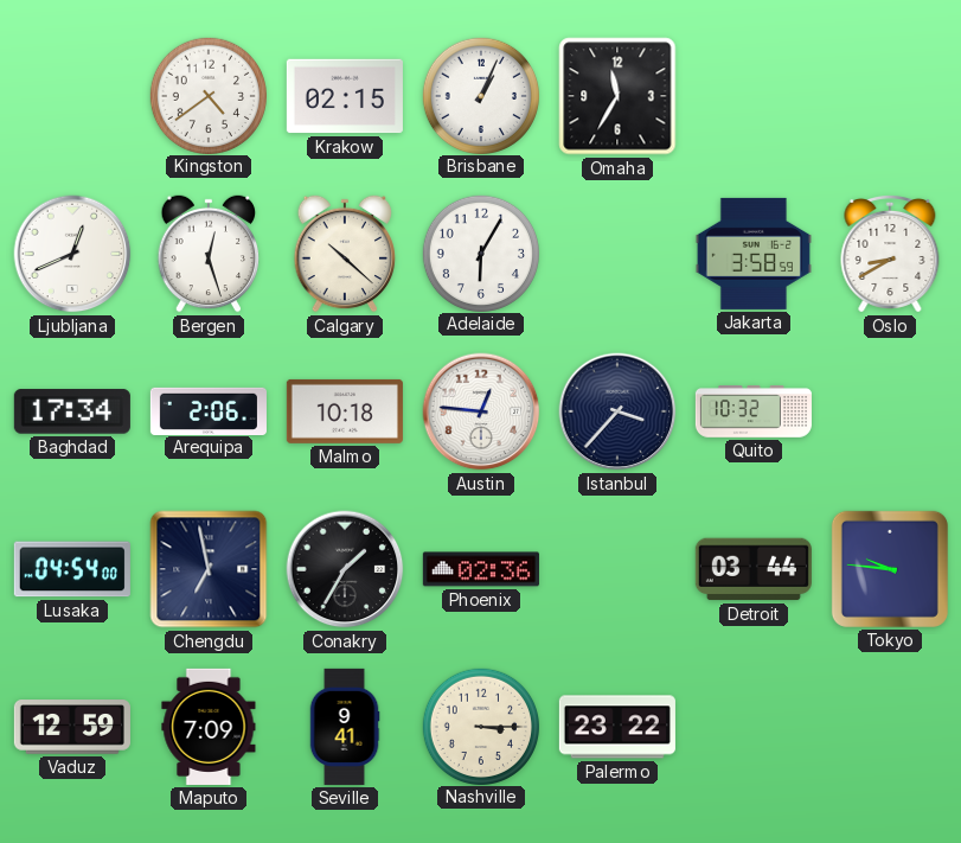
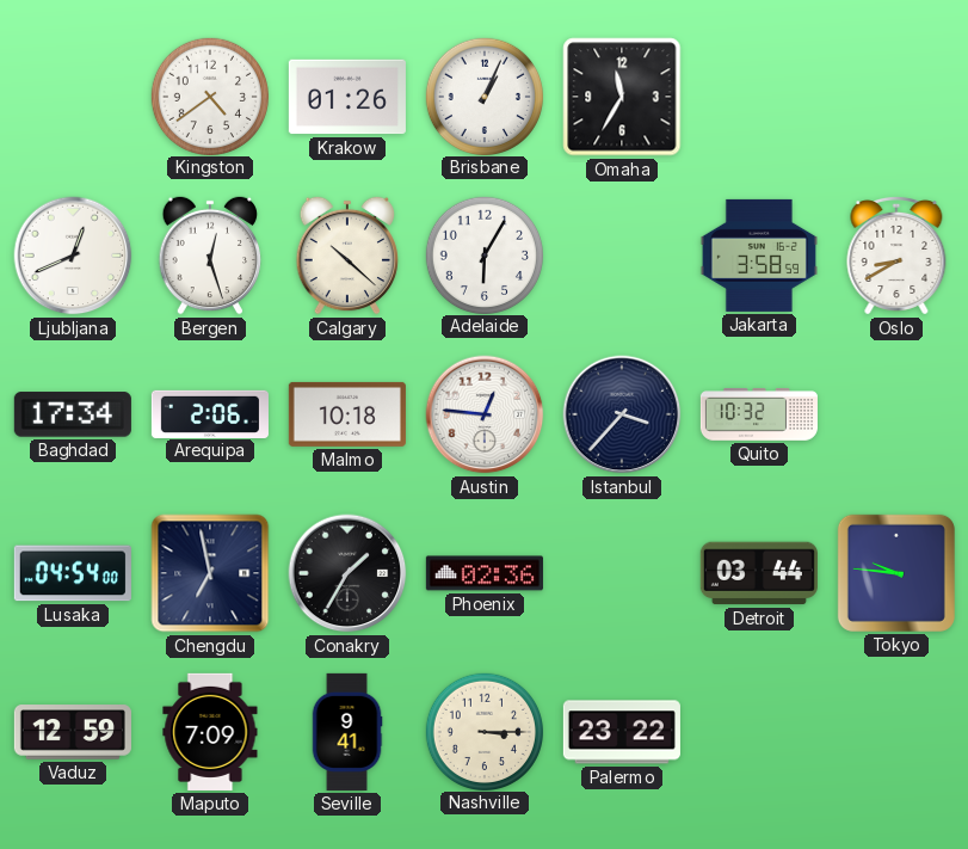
Krakow: 02:15 -> 01:26 (347, 97)
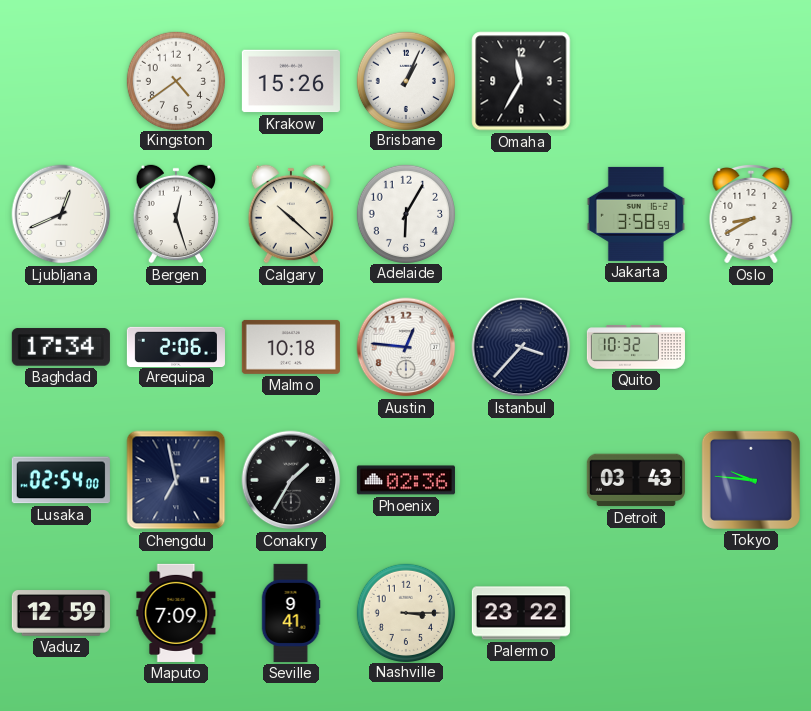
Krakow: 01:26 -> 15:26 (291, 81)
Lusaka: 04:54 -> 02:54 (61, 480)
Detroit: 03:44 -> 03:43 (636, 480)
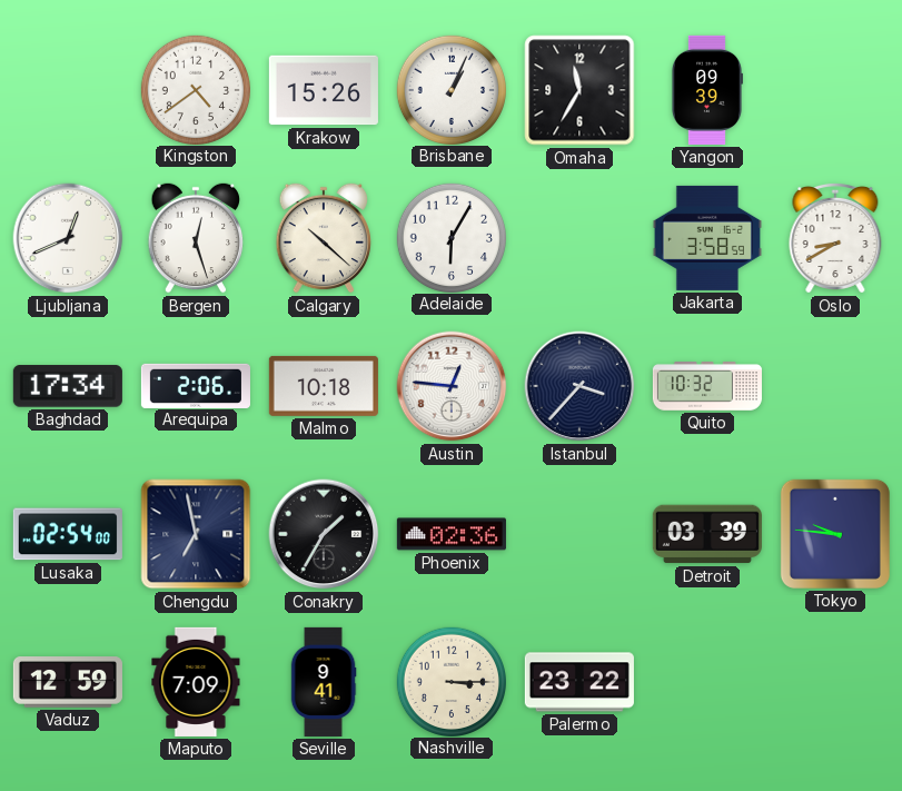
Yangon: none -> 09:39 (706, 90)
Detroit: 03:43 -> 03:39 (707, 534)
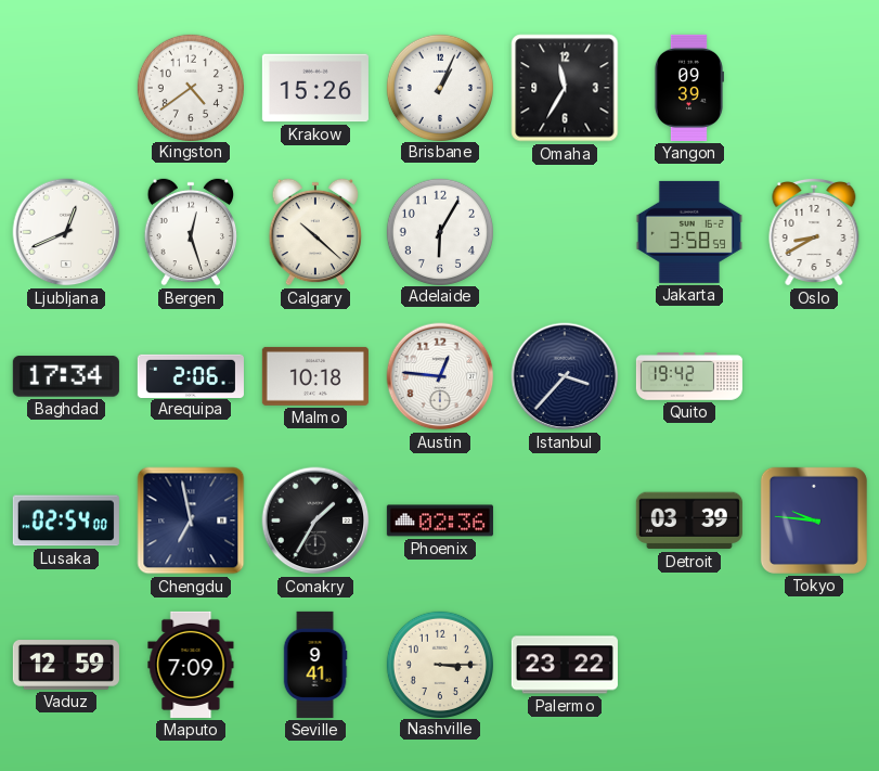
Quito: 10:32 -> 19:42 (689, 376)
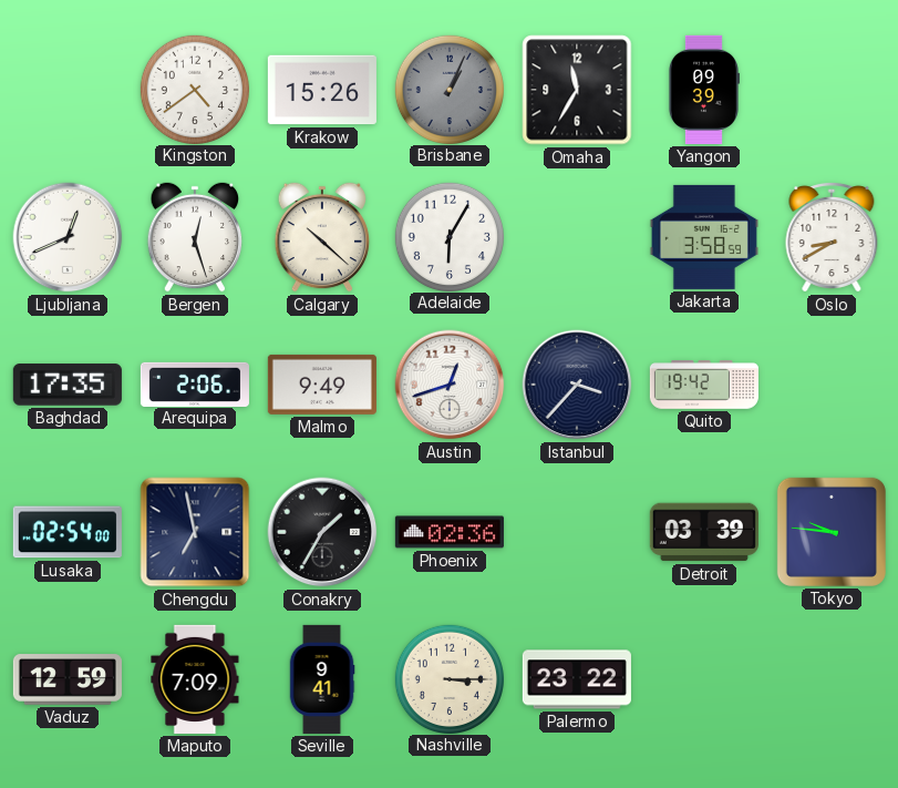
Brisbane dial: white -> grey (448, 89)
Baghdad: 17:34 -> 17:35 (68, 385)
Malmo: 10:18 -> 9:49 (322, 385)
Austin: 12:46 -> 12:42 (450, 385)
